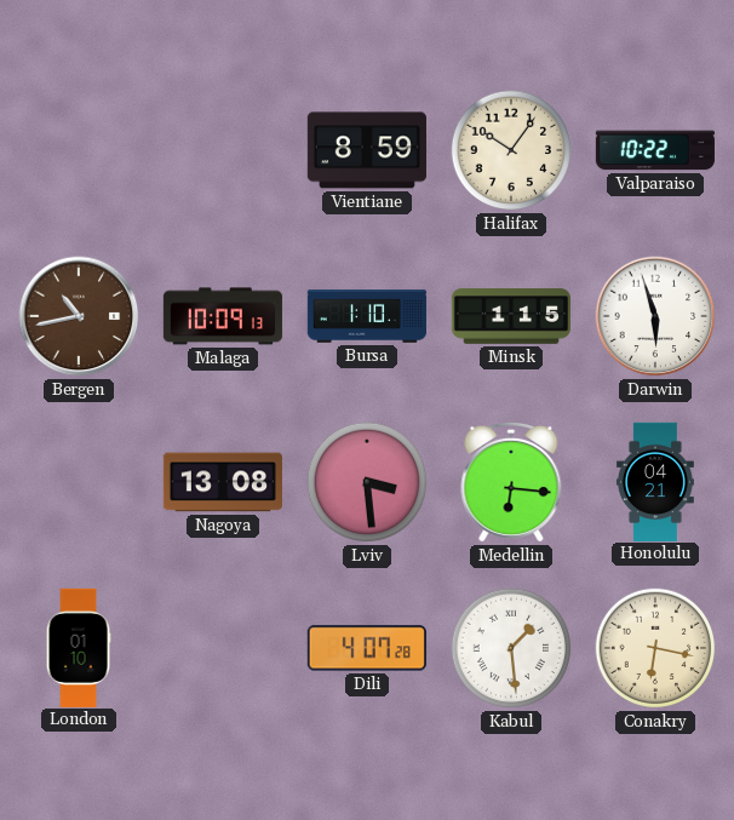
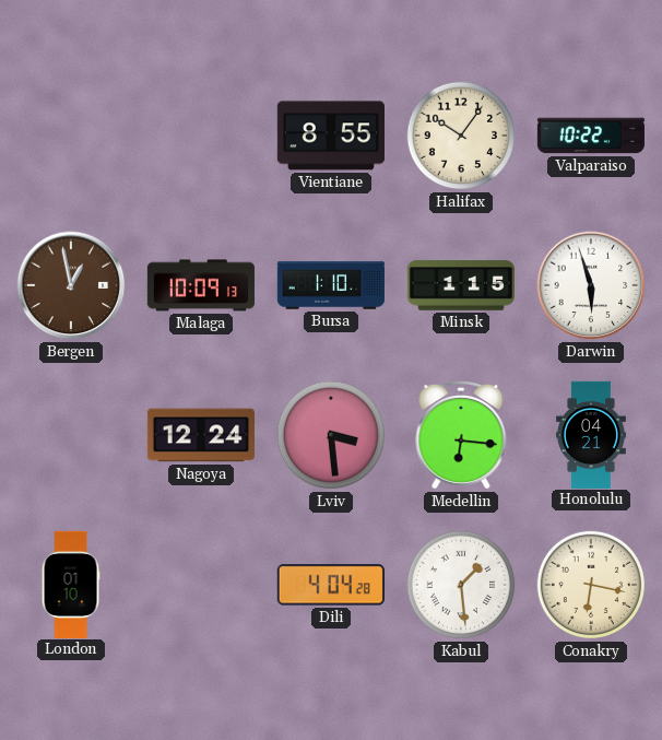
Vientiane: 8:59 -> 8:55 (331, 136)
Bergen: 10:43 -> 12:58 (71, 285)
Nagoya: 13:08 -> 12:24 (201, 435)
Dili: 4:07 -> 4:04 (331, 585)
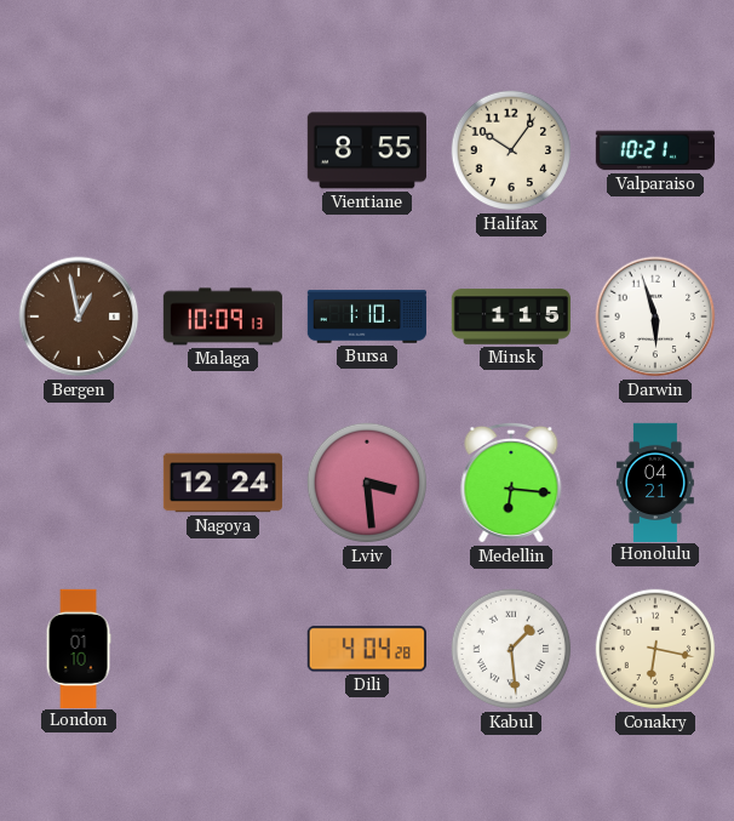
Valparaiso: 10:22 -> 10:21 (655, 150)
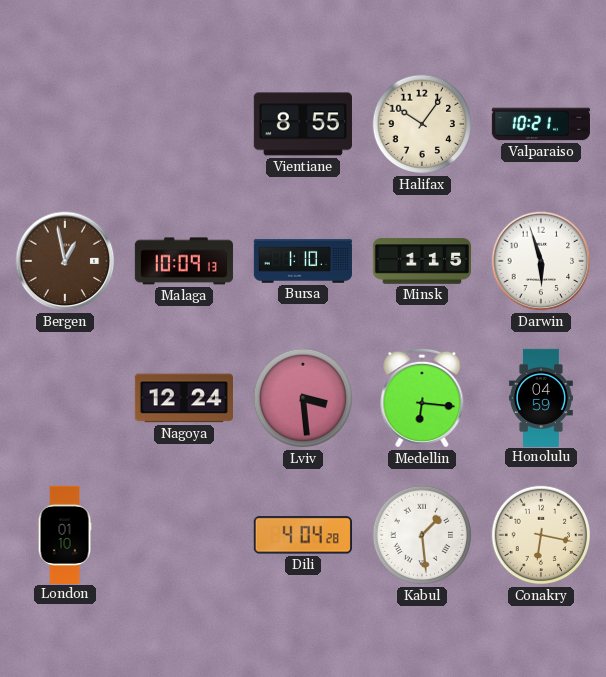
Honolulu: 04:21 -> 04:59 (541, 397)
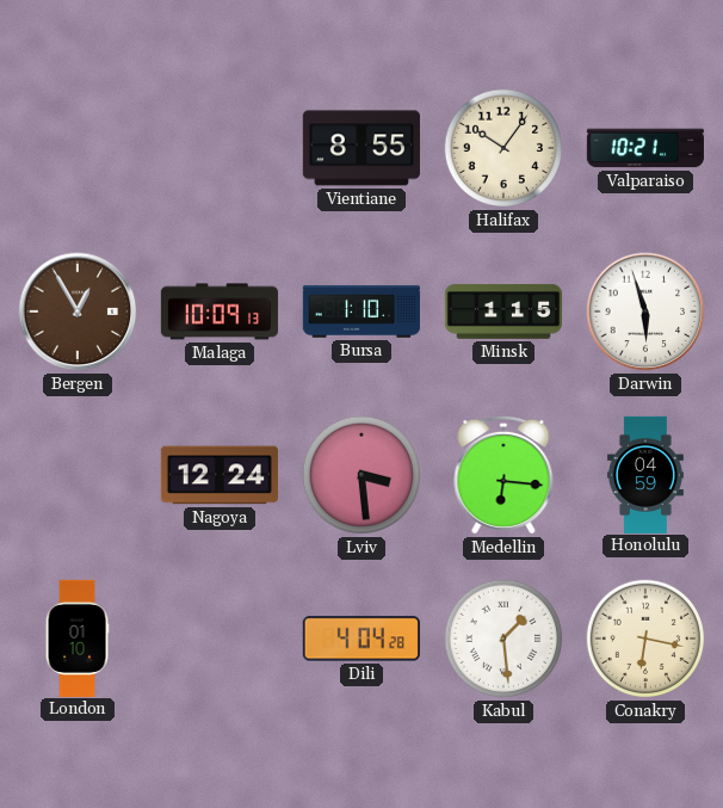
Bergen: 12:58 -> 12:55 (78, 312)
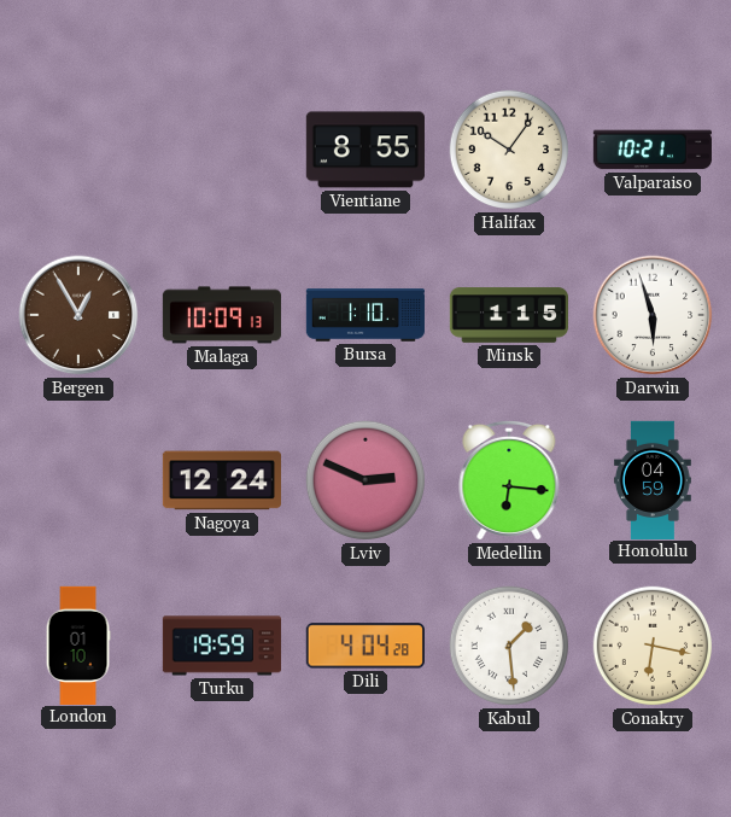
Lviv: 3:29 -> 2:49 (366, 480)
Turku: none -> 19:59 (222, 646)
